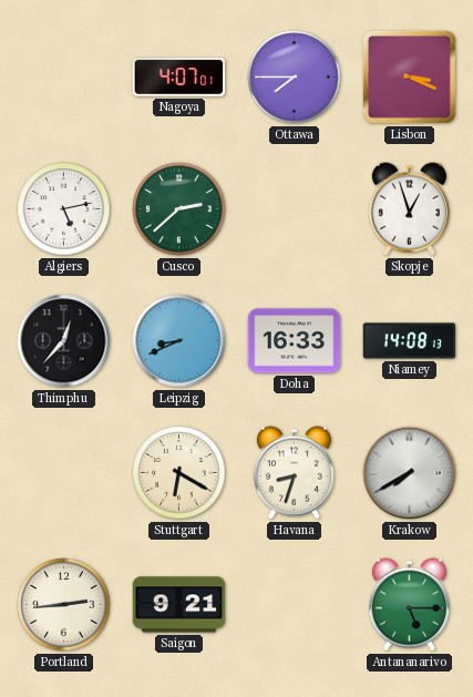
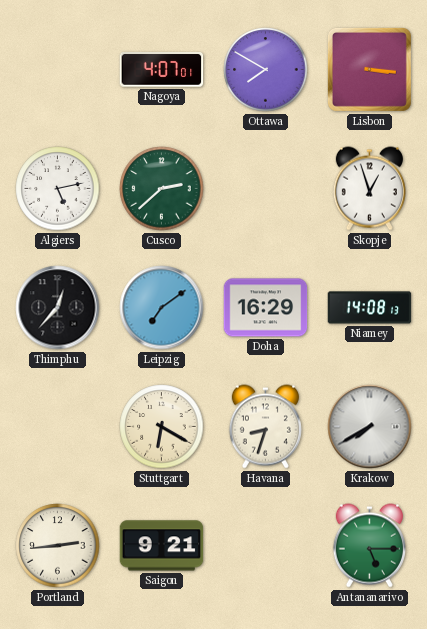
Ottawa: 7:45 -> 7:50 (266, 70)
Lisbon: 3:19 -> 3:16 (369, 69)
Leipzig: 8:41 -> 7:09 (162, 308)
Doha: 16:33 -> 16:29 (266, 308)
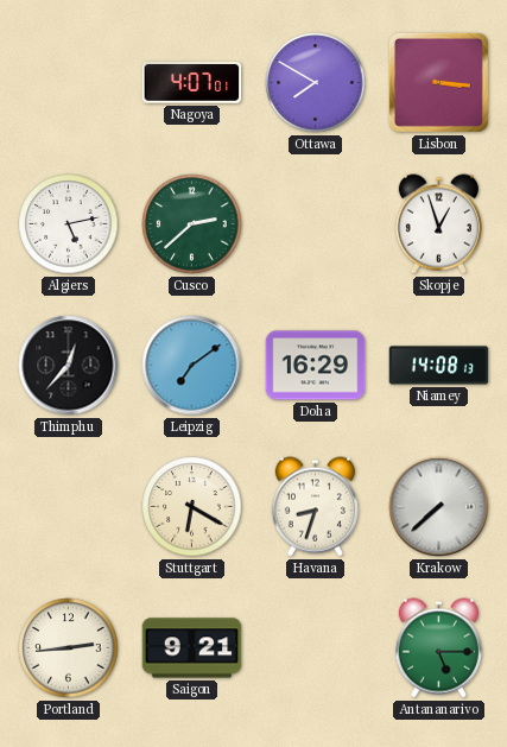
Krakow: 7:40 -> 7:38 (439, 507)
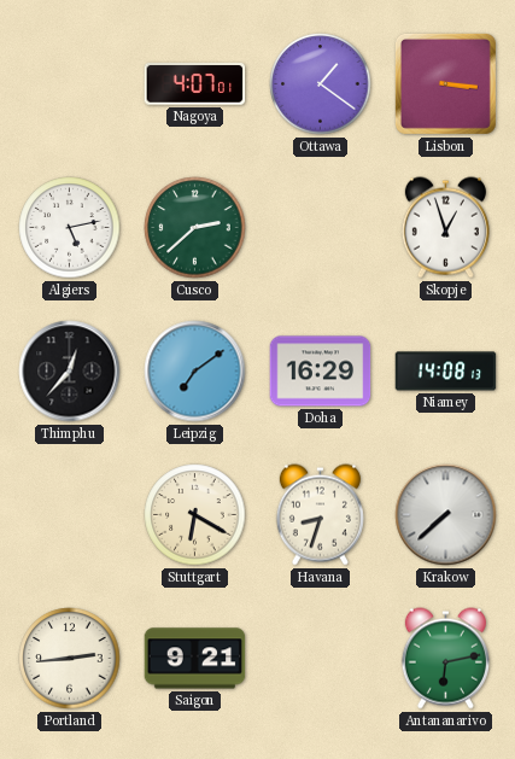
Ottawa: 7:50 -> 1:21 (321, 84)
Antananarivo: 5:15 -> 6:13 (445, 659)
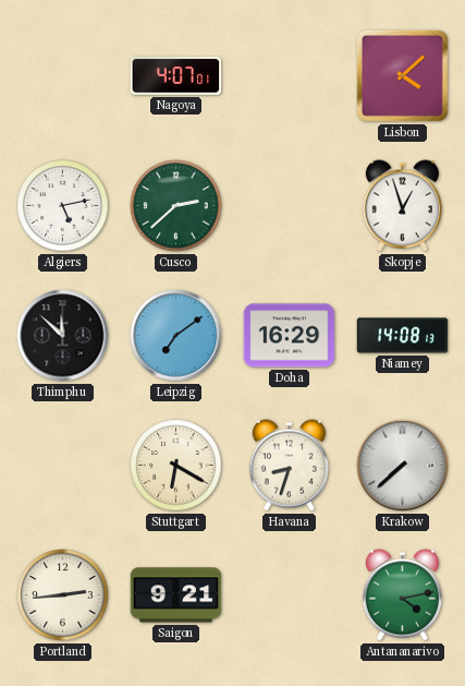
Ottawa: 1:21 -> none (321, 84)
Lisbon: 3:16 -> 4:08 (402, 75)
Thimphu: 12:37 -> 11:52 (63, 336)
Antananarivo: 6:13 -> 4:13 (402, 595)
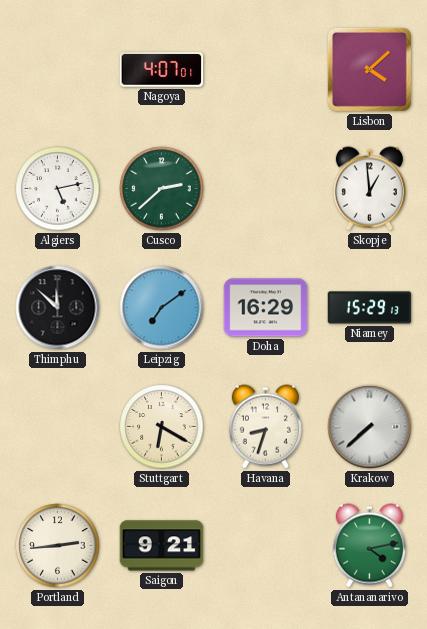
Skopje: 12:57 -> 12:59 (369, 189)
Niamey: 14:08 -> 15:29 (370, 308)
